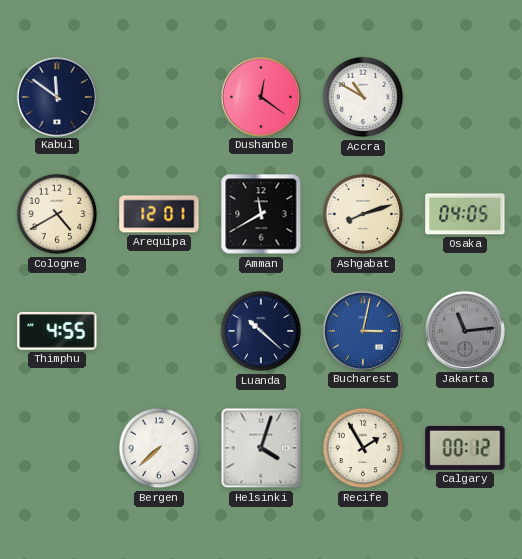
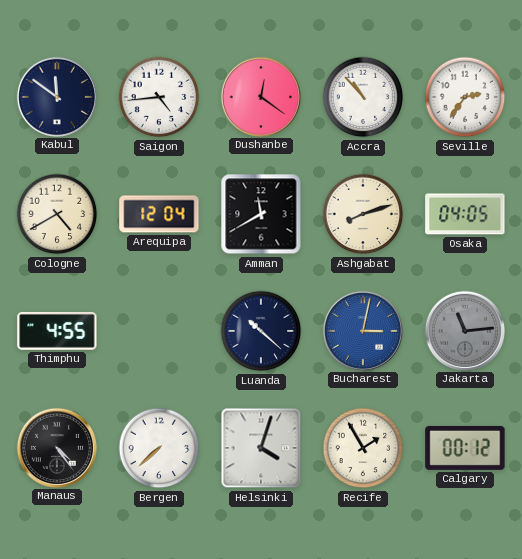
Saigon: none -> 4:44 (159, 97)
Accra: 10:50 -> 10:53 (363, 97)
Seville: none -> 2:36 (465, 97)
Arequipa: 12:01 -> 12:04 (159, 214)
Manaus: none -> 4:24 (56, 447)
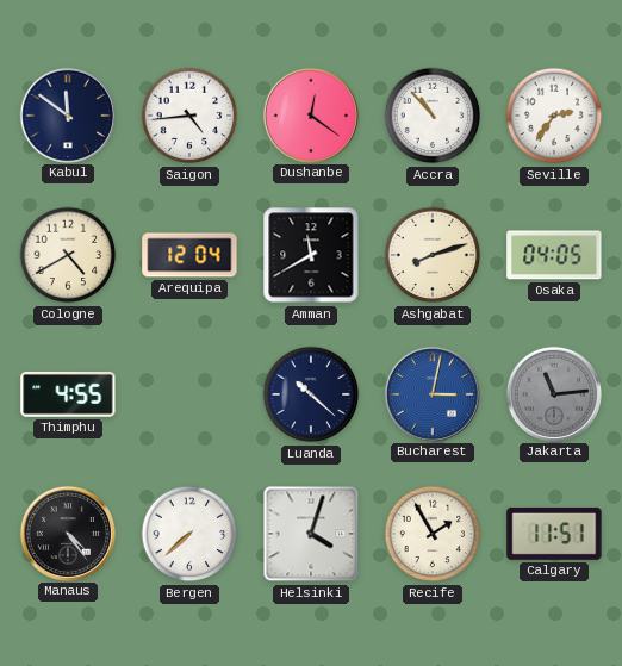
Calgary: 00:12 -> 11:51 (554, 534)
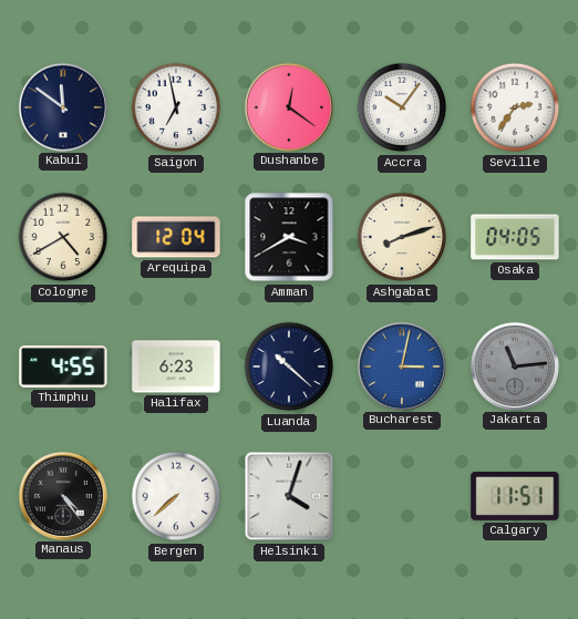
Saigon: 4:44 -> 6:58 (176, 107)
Accra: 10:53 -> 10:06 (402, 107)
Amman: 11:40 -> 3:40 (289, 237)
Halifax: none -> 6:23 (176, 367)
Recife: 1:55 -> none (433, 534)
